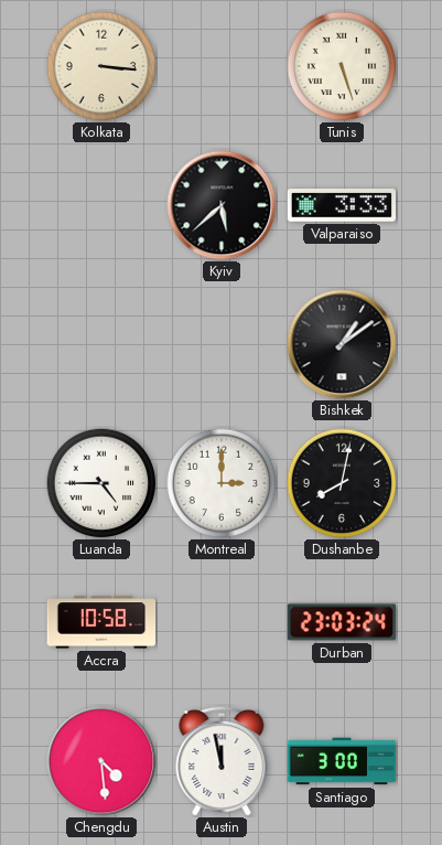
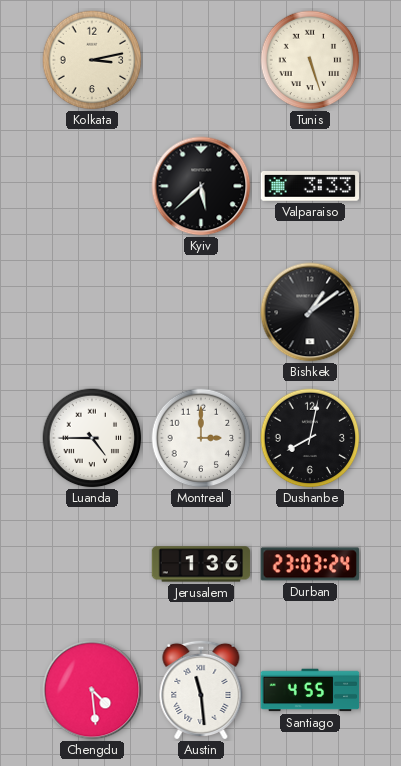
Kolkata: 3:16 -> 3:13 (92, 60)
Accra: 10:58 -> none (101, 622)
Jerusalem: none -> 1:36 (201, 564)
Austin: 11:58 -> 11:29 (201, 689)
Santiago: 3:00 -> 4:55 (310, 690)
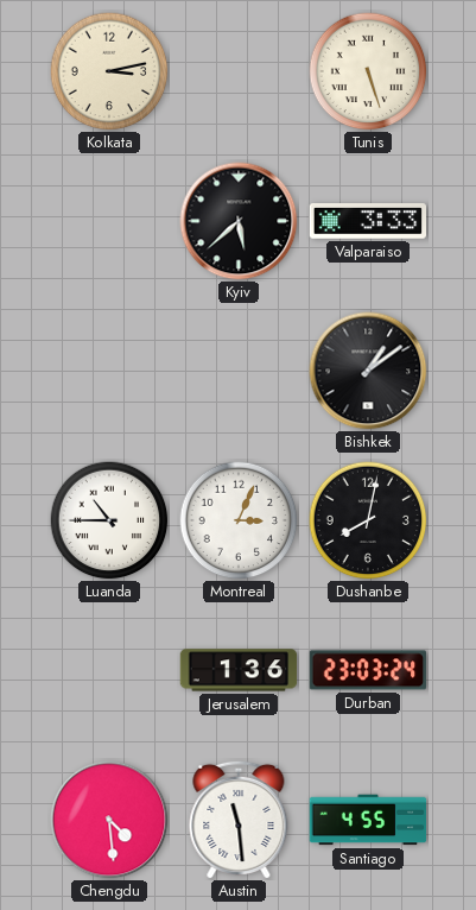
Luanda: 4:45 -> 10:45 (109, 520)
Montreal: 3:00 -> 3:04 (239, 520)
